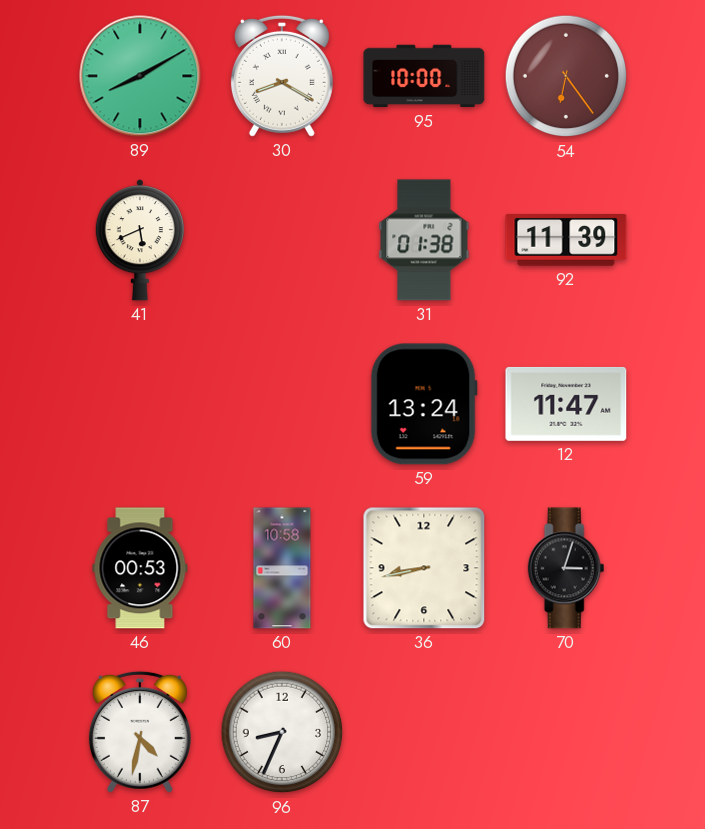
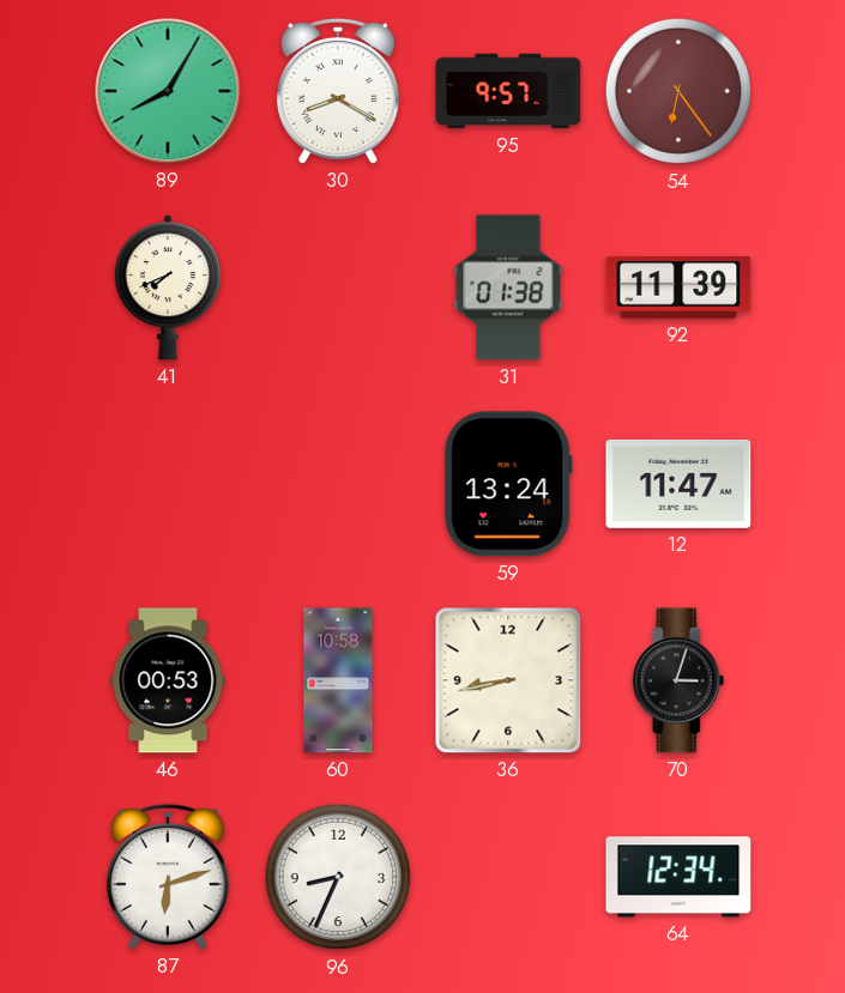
89: 8:10 -> 8:05 (168, 91)
95: 10:00 -> 9:57 (508, 91)
41: 5:41 -> 7:41 (168, 287)
87: 4:32 -> 6:12 (168, 877)
64: none -> 12:34 (678, 877)
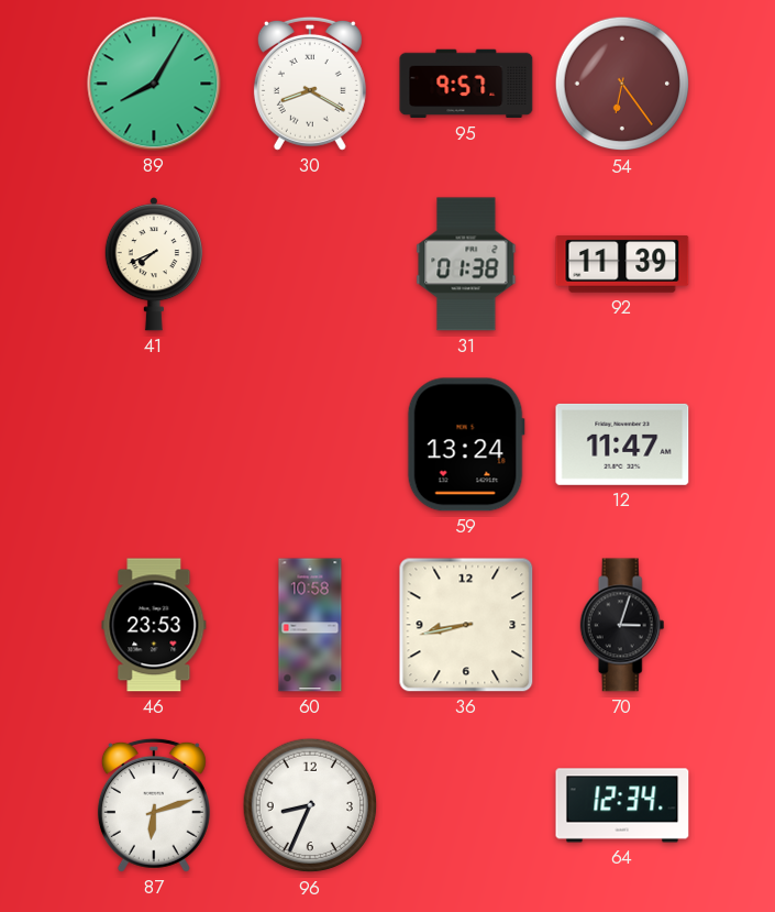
46: 00:53 -> 23:53 (154, 625)
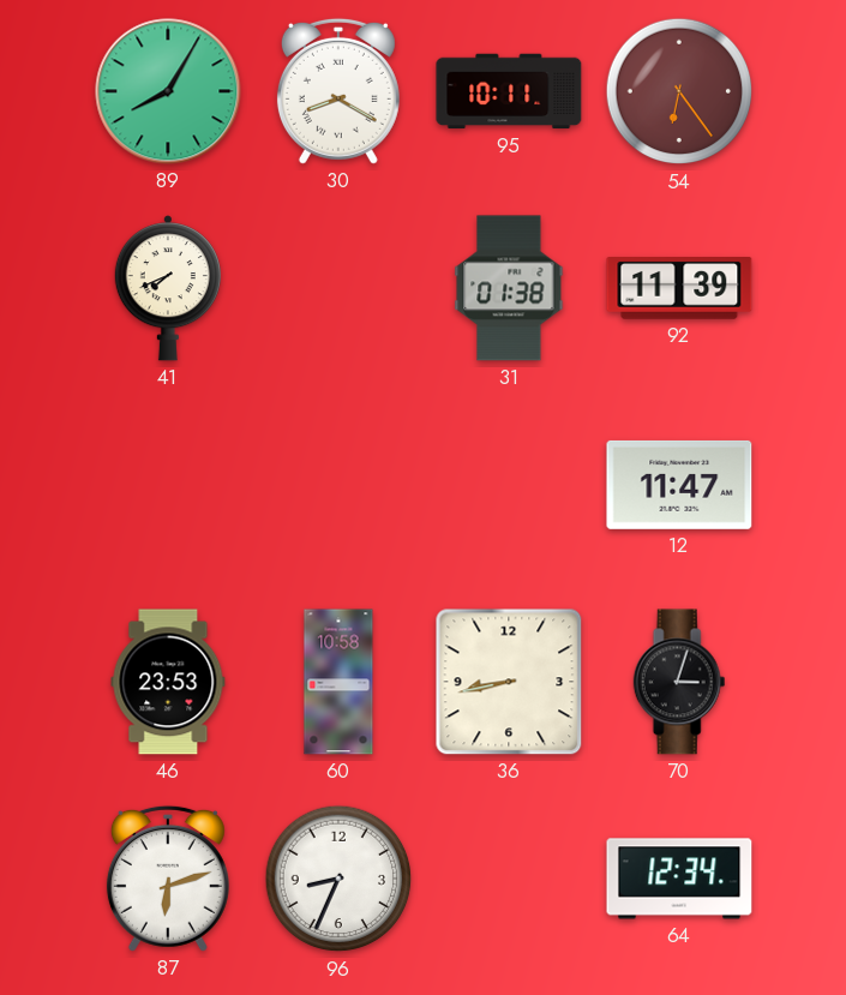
95: 9:57 -> 10:11 (509, 91)
59: 13:24 -> none (466, 444)
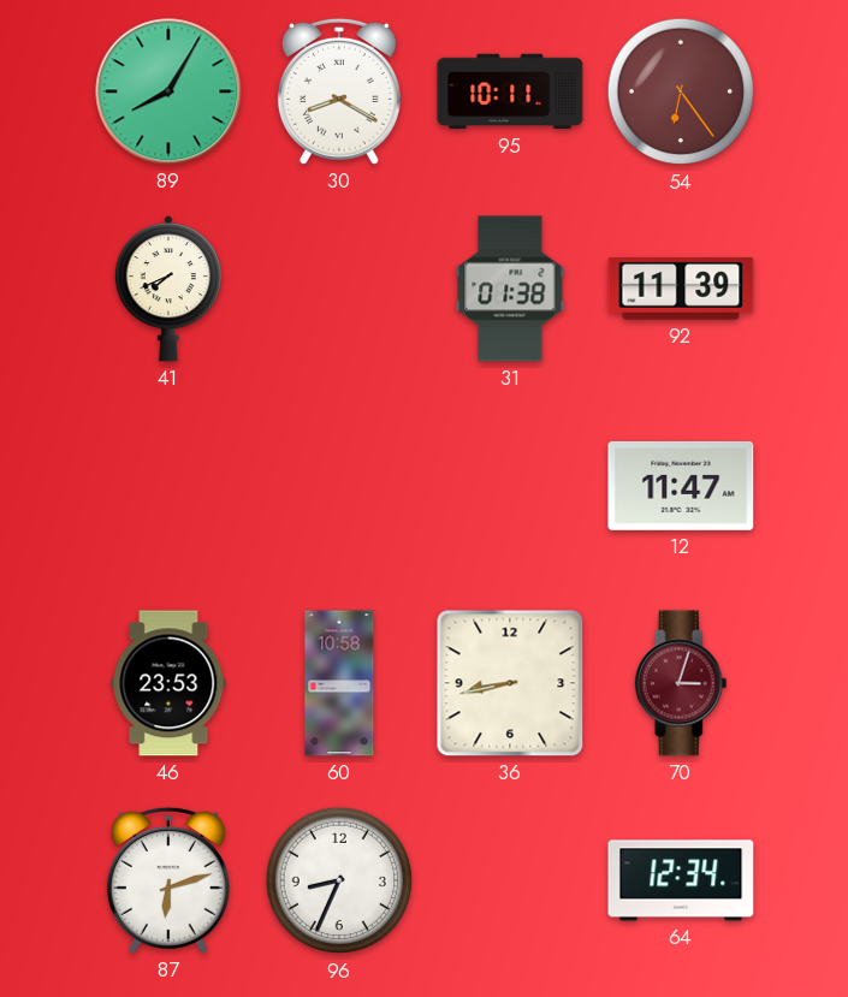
70 dial: black -> burgundy (681, 683)
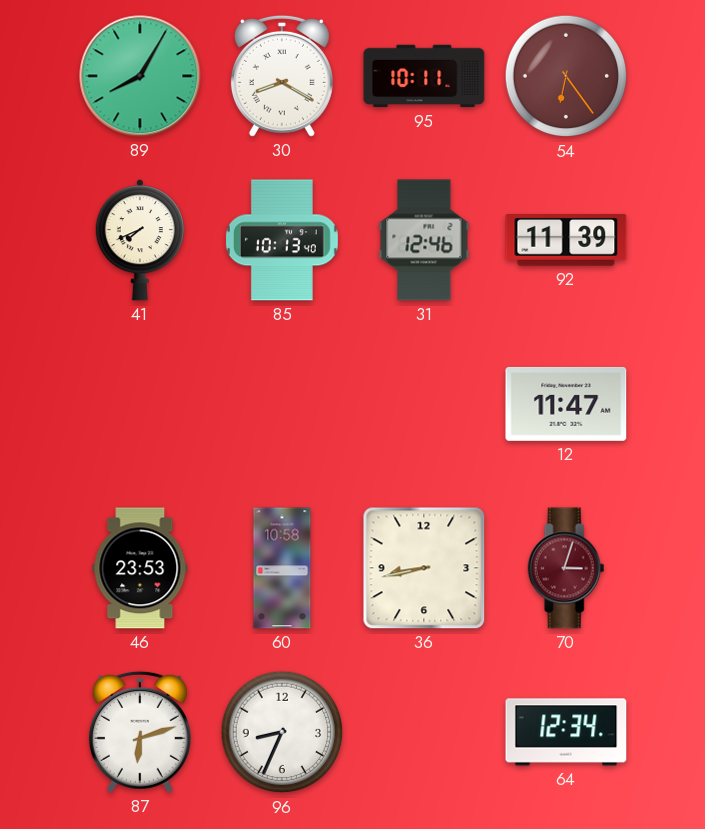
85: none -> 10:13 (282, 240)
31: 01:38 -> 12:46 (424, 240)
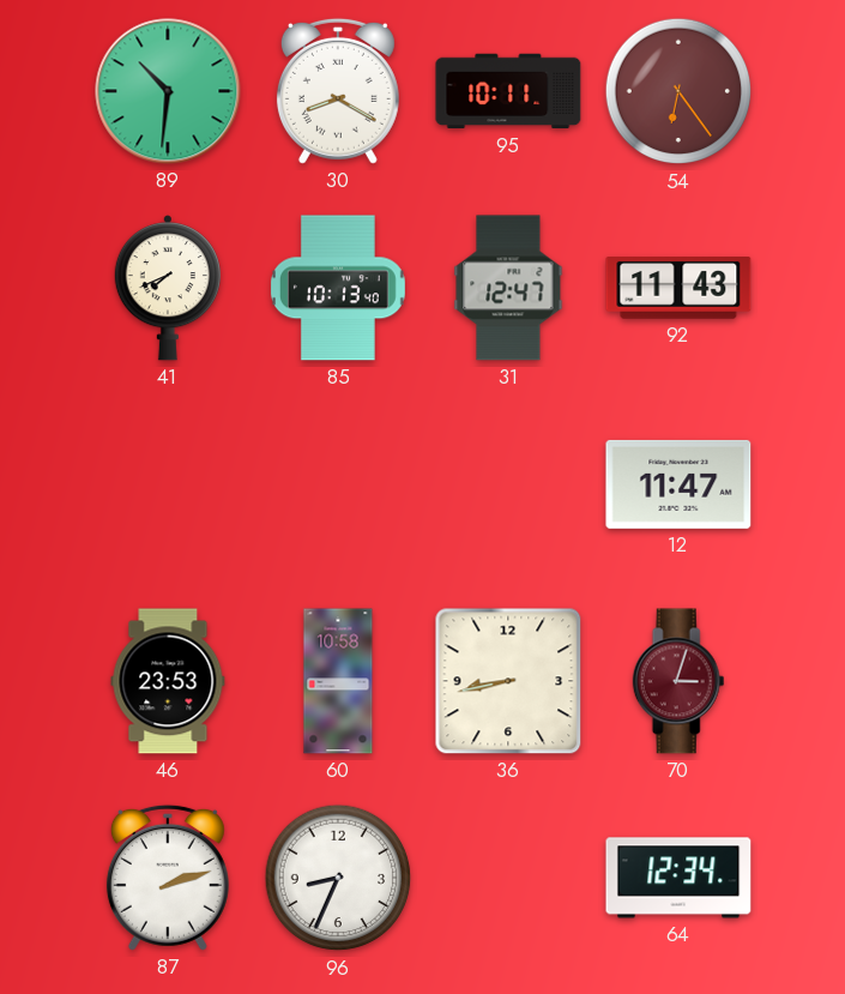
89: 8:05 -> 10:31 (168, 91)
31: 12:46 -> 12:47 (508, 288)
92: 11:39 -> 11:43 (678, 289)
87: 6:12 -> 2:12 (168, 878)
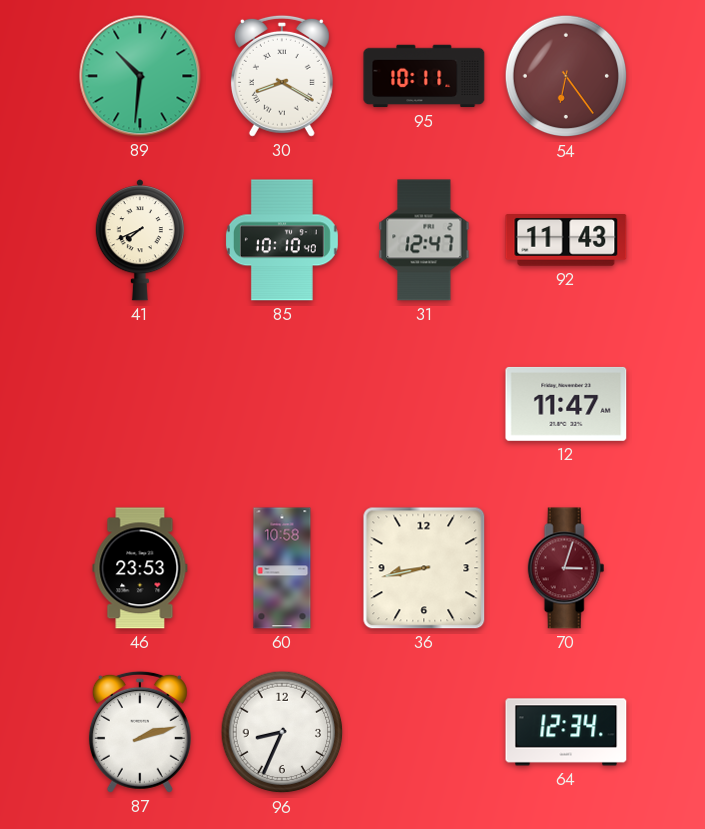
85: 10:13 -> 10:10 (282, 240)
